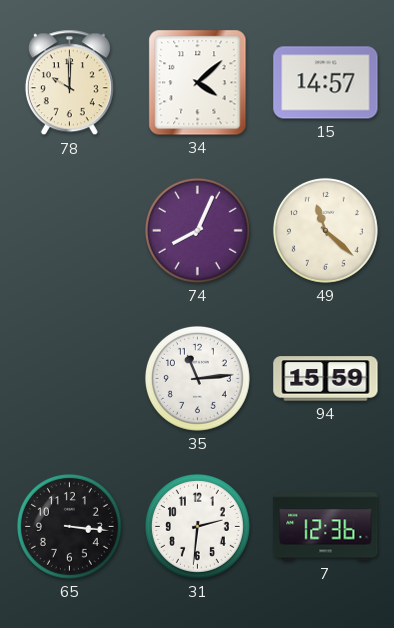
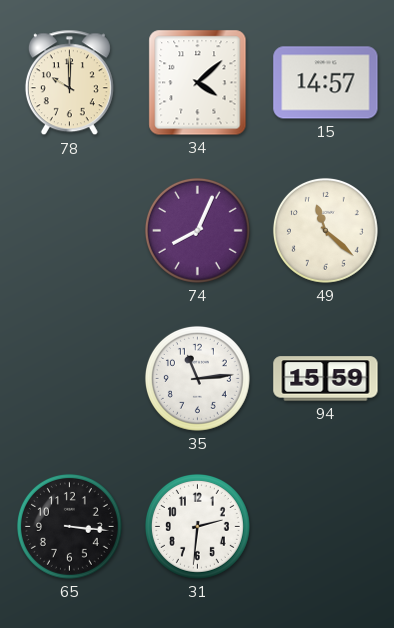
7: 12:36 -> none (326, 527)
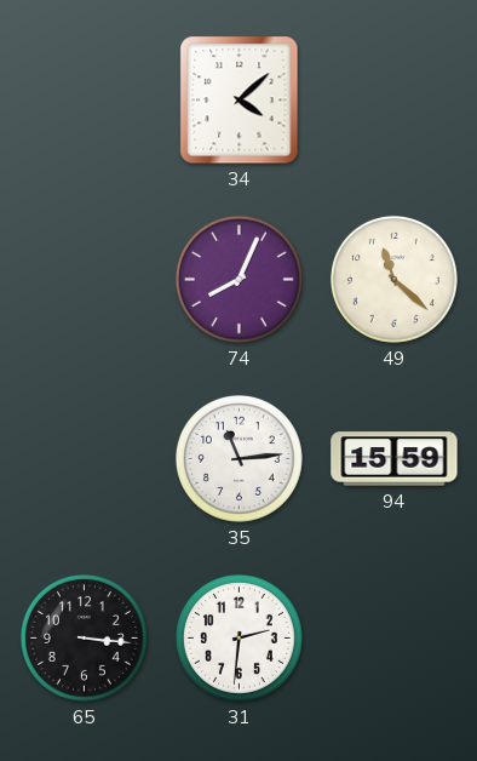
78: 10:00 -> none (69, 83)
15: 14:57 -> none (326, 83)
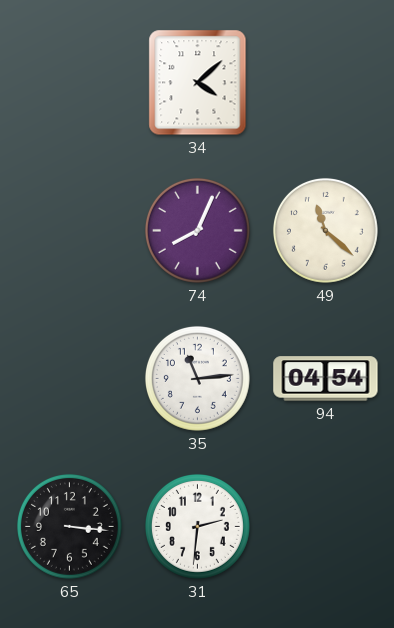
94: 15:59 -> 04:54 (326, 379)
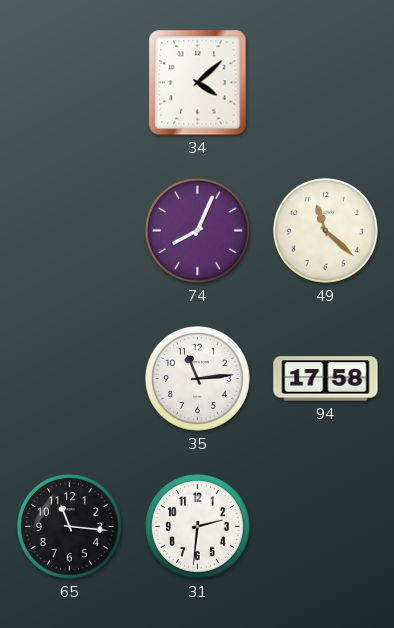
94: 04:54 -> 17:58 (326, 379)
65: 3:16 -> 11:16 (69, 526)
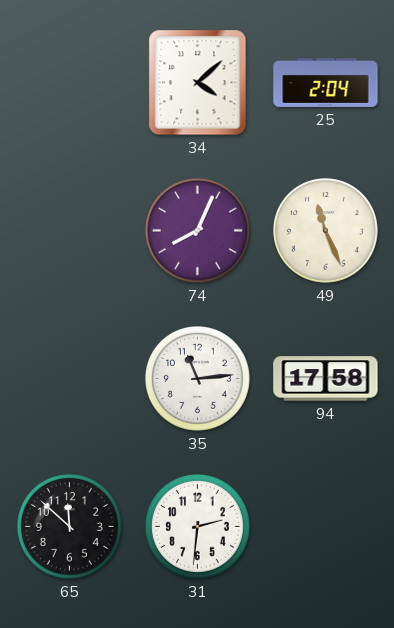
25: none -> 2:04 (326, 82)
49: 11:22 -> 11:26 (325, 230)
65: 11:16 -> 11:52 (69, 526)
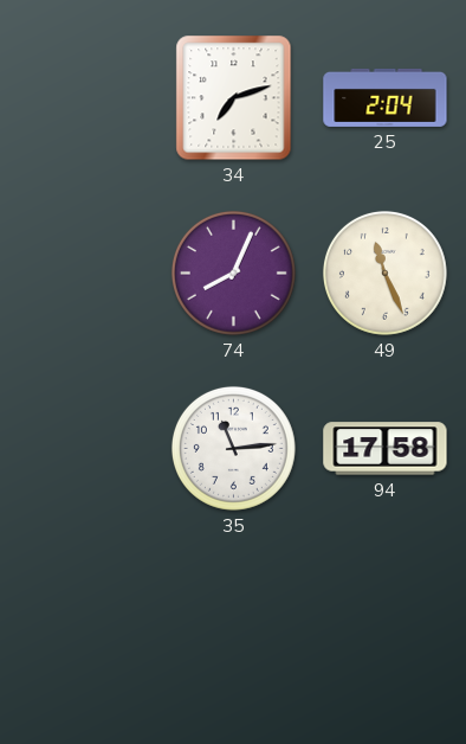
34: 4:08 -> 7:12 (234, 98)
65: 11:52 -> none (69, 526)
31: 2:31 -> none (197, 526)
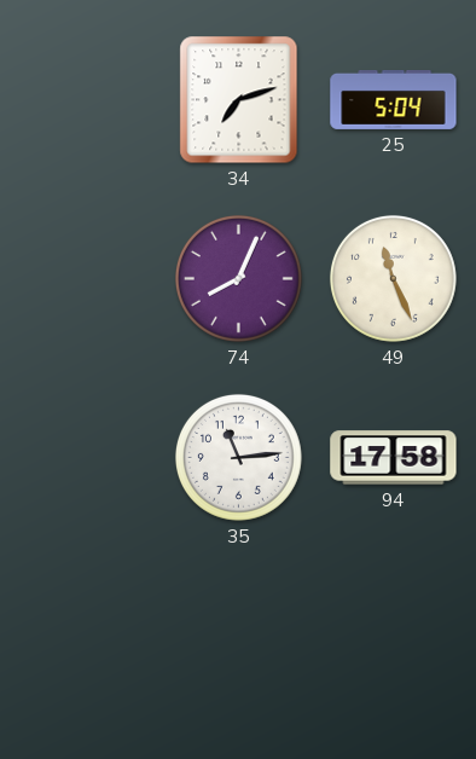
25: 2:04 -> 5:04 (394, 99)
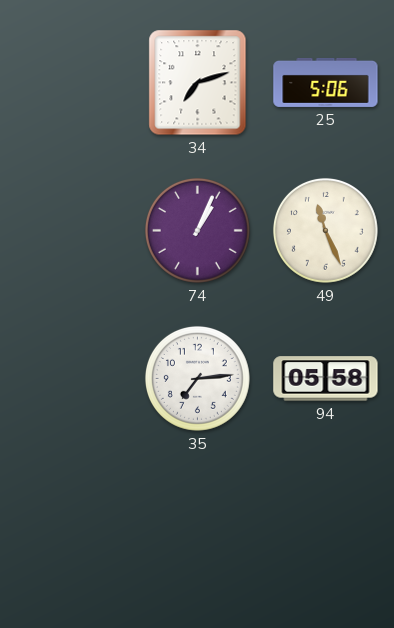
25: 5:04 -> 5:06 (326, 82)
74: 8:04 -> 1:04 (197, 230)
35: 11:14 -> 7:14 (197, 378)
94: 17:58 -> 05:58 (326, 379)
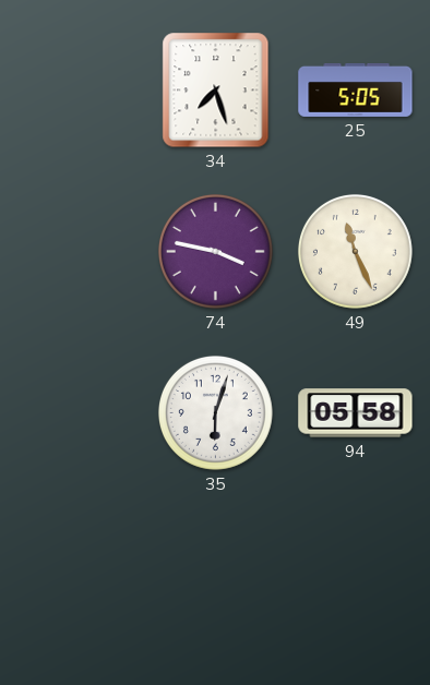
34: 7:12 -> 7:27 (216, 91)
25: 5:06 -> 5:05 (356, 89)
74: 1:04 -> 3:47 (215, 251)
35: 7:14 -> 6:03 (215, 412)
